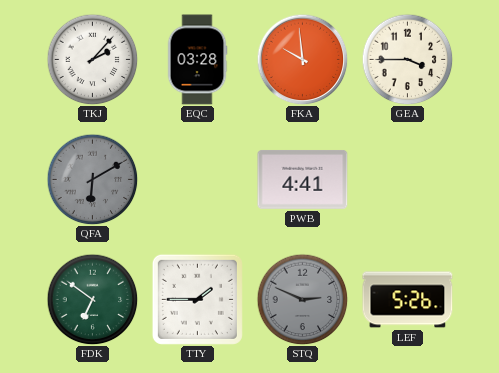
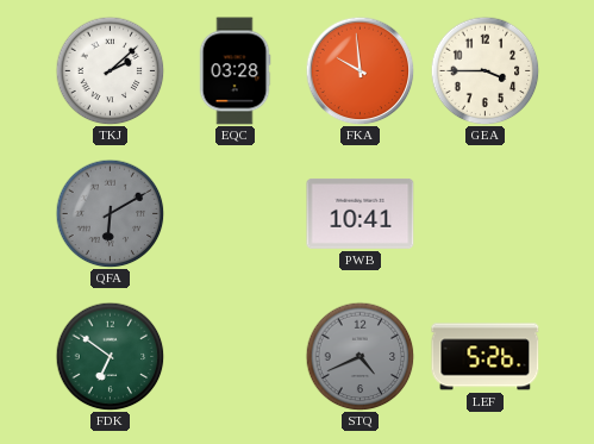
TKJ: 2:07 -> 2:08 (110, 70)
PWB: 4:41 -> 10:41 (361, 213)
TTY: 1:45 -> none (197, 299)
STQ: 2:49 -> 4:41 (359, 356)
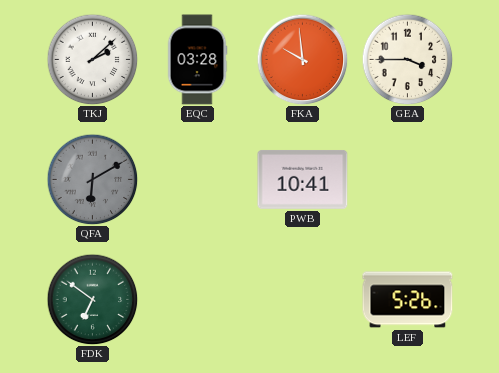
STQ: 4:41 -> none (359, 356)
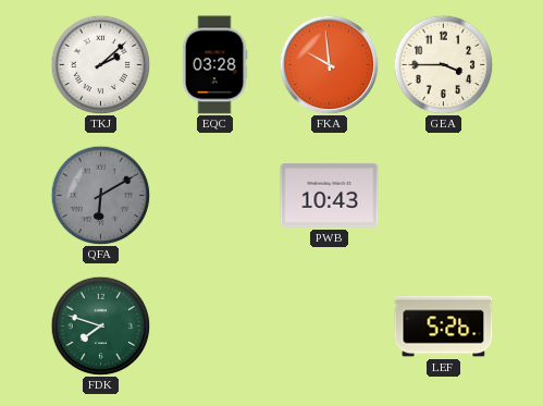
PWB: 10:41 -> 10:43 (330, 195)
FDK: 6:51 -> 7:48 (100, 325)
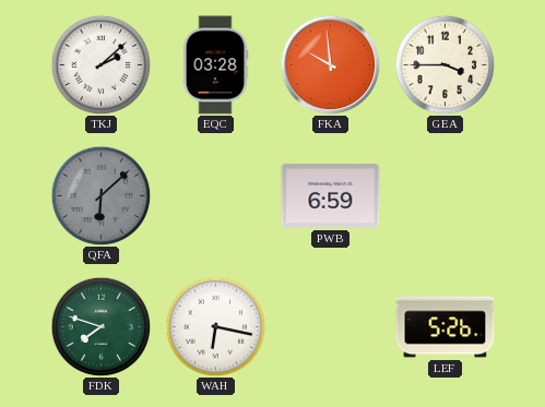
QFA: 6:10 -> 6:08 (100, 195)
PWB: 10:43 -> 6:59 (331, 195)
WAH: none -> 6:17 (215, 326)
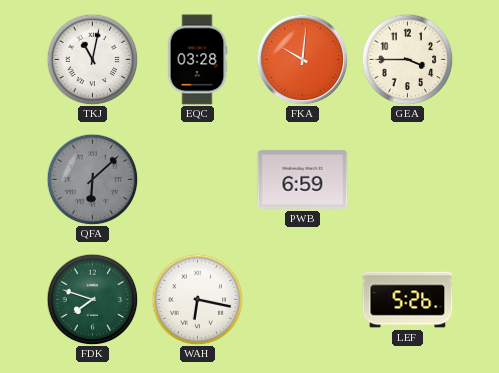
TKJ: 2:08 -> 11:02 (92, 59)
FKA: 9:59 -> 10:01 (302, 59)
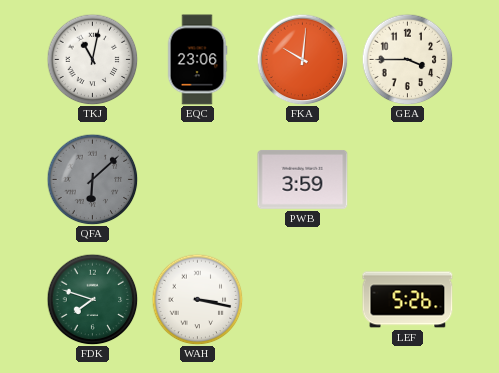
EQC: 03:28 -> 23:06 (197, 60)
PWB: 6:59 -> 3:59 (303, 179)
WAH: 6:17 -> 3:17 (197, 299)
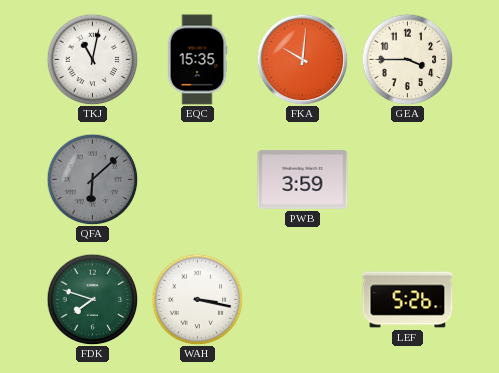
EQC: 23:06 -> 15:35 (197, 60)
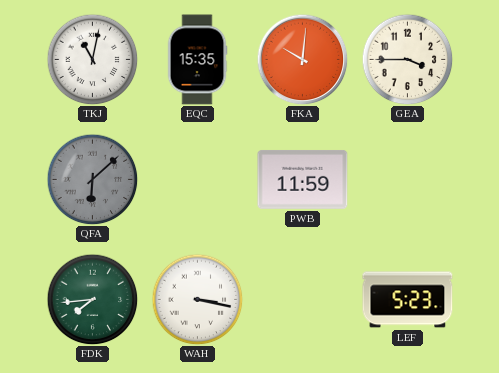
PWB: 3:59 -> 11:59 (303, 179)
FDK: 7:48 -> 7:44 (92, 299)
LEF: 5:26 -> 5:23 (408, 300)
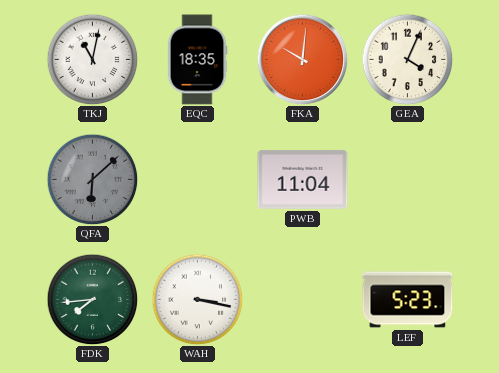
EQC: 15:35 -> 18:35 (197, 60)
GEA: 3:45 -> 4:04 (407, 59)
PWB: 11:59 -> 11:04 (303, 179)
